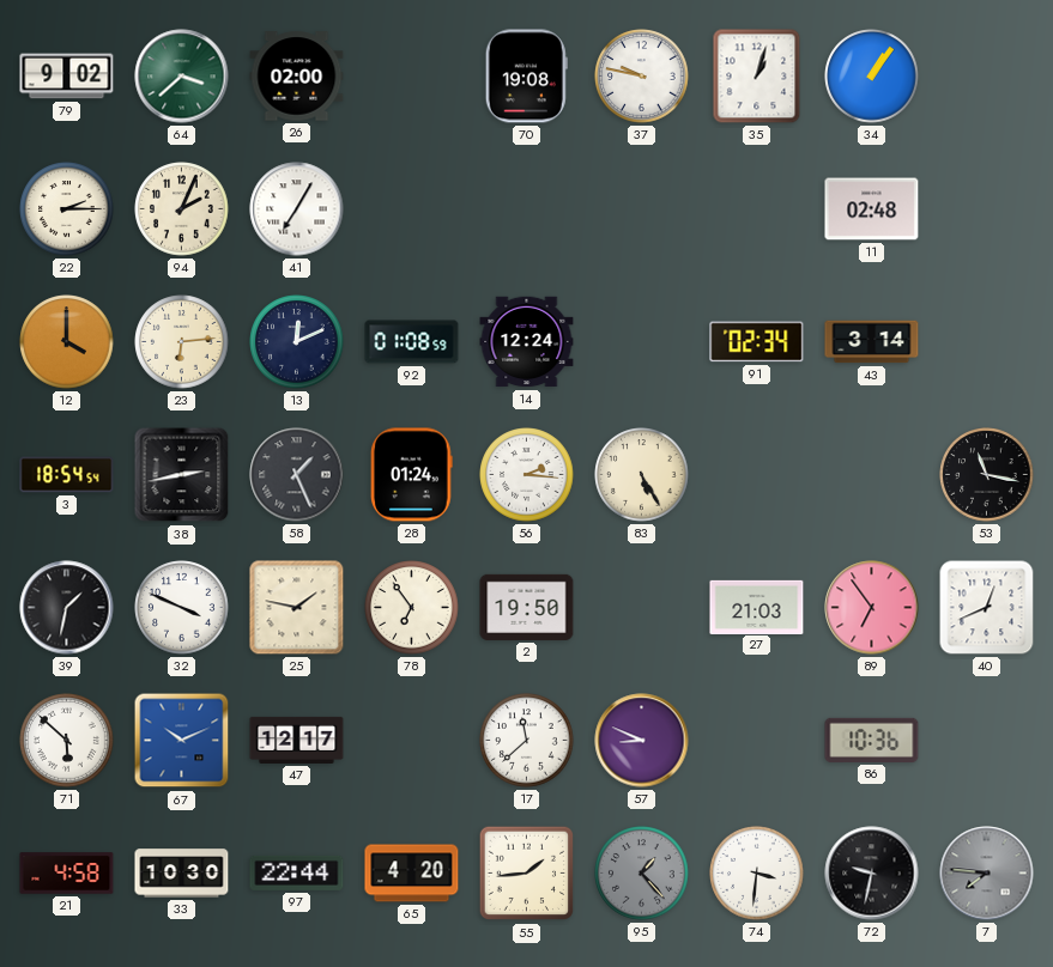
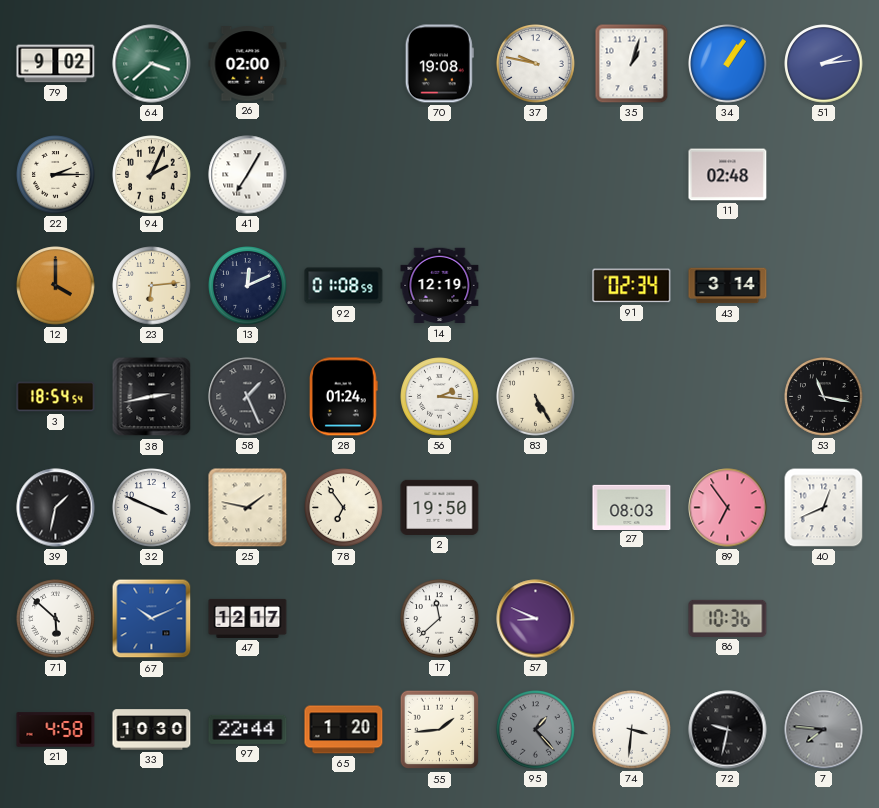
51: none -> 2:14 (824, 64)
14: 12:24 -> 12:19 (440, 286)
27: 21:03 -> 08:03 (632, 507)
65: 4:20 -> 1:20 (344, 730)
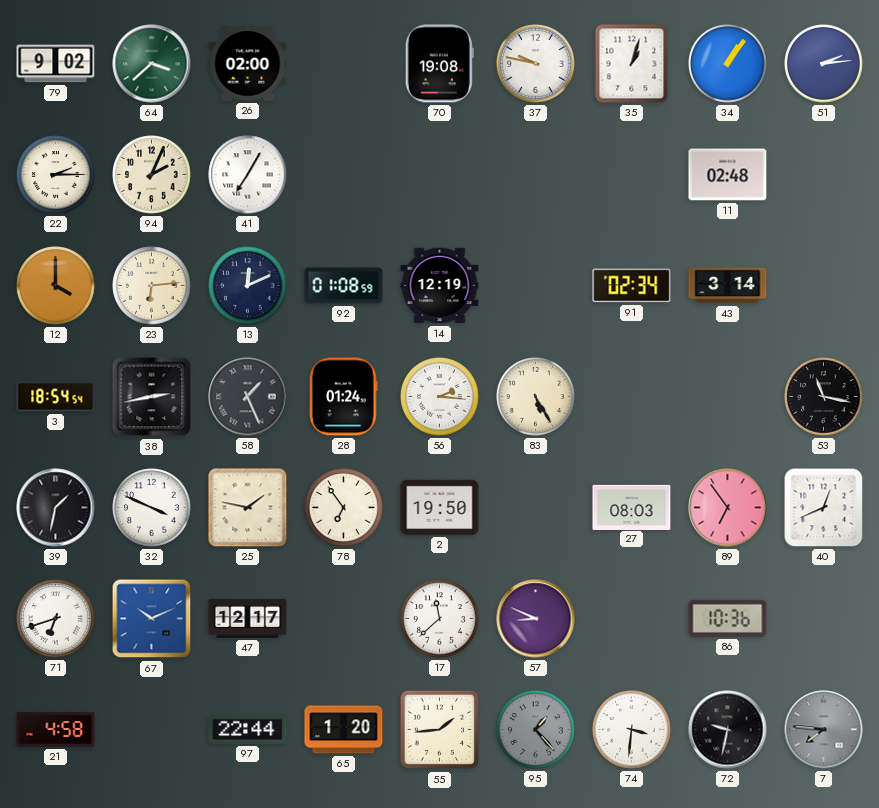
71: 5:52 -> 6:42 (56, 619)
33: 10:30 -> none (152, 730)
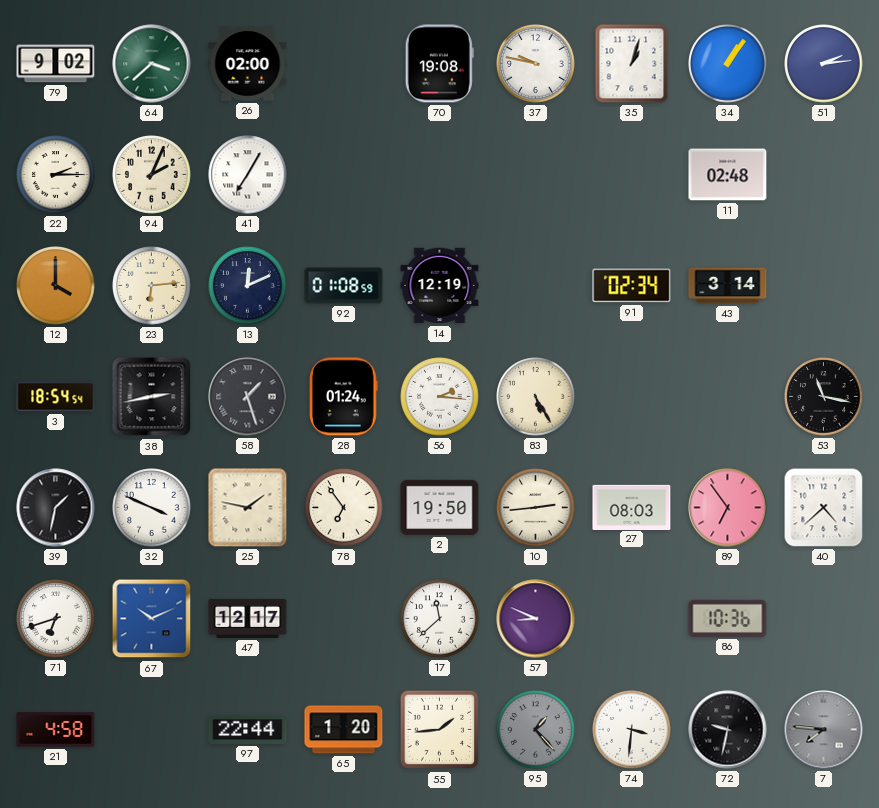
58: 1:26 -> 1:27 (248, 397)
10: none -> 2:44 (536, 508)
40: 12:41 -> 4:38 (824, 508)
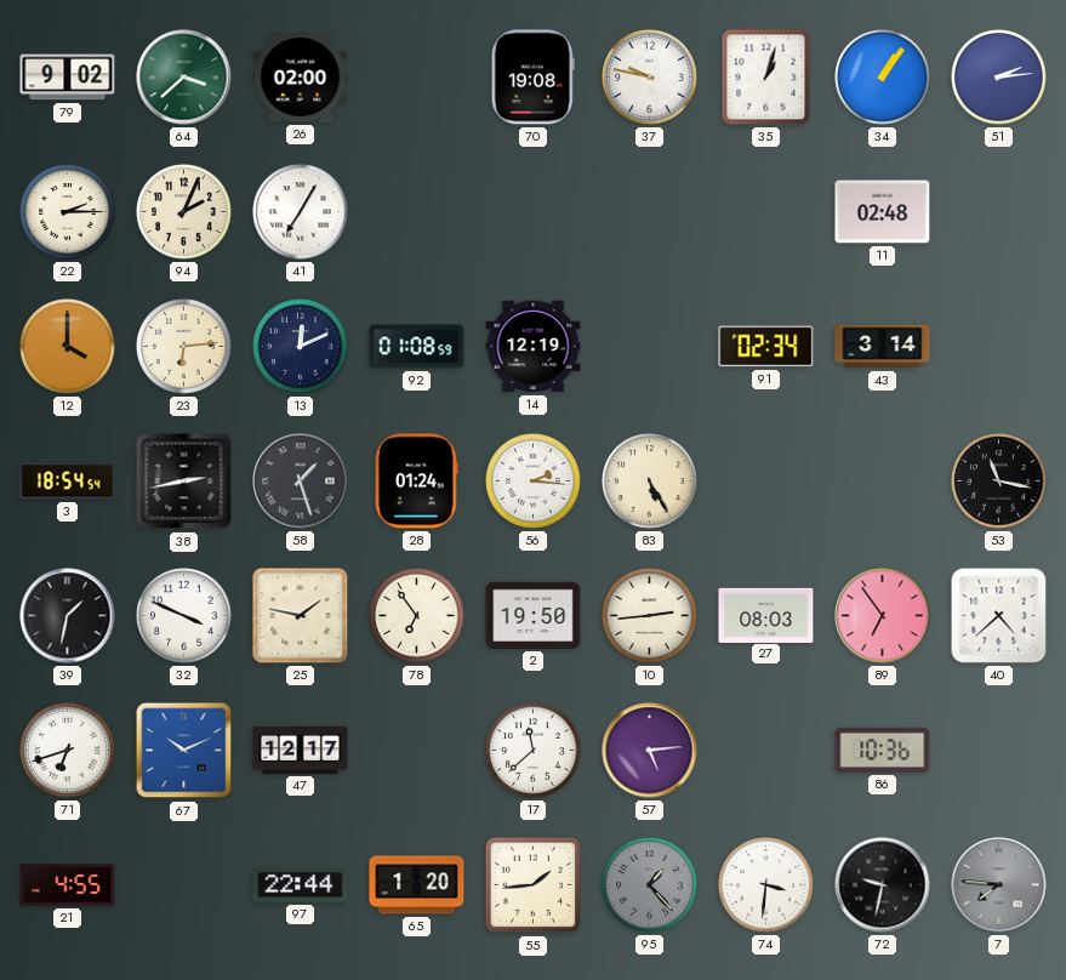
57: 8:49 -> 5:14 (650, 751)
21: 4:58 -> 4:55 (68, 885)
